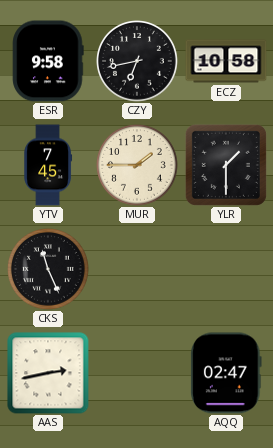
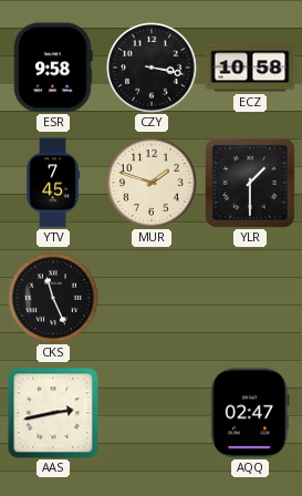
CZY: 6:43 -> 3:17 (153, 69)
MUR: 1:45 -> 1:48 (153, 184)
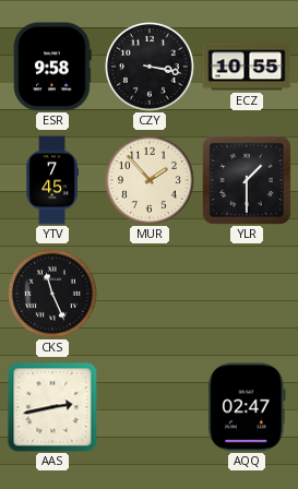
ECZ: 10:58 -> 10:55 (247, 67)
MUR: 1:48 -> 1:53 (151, 181)
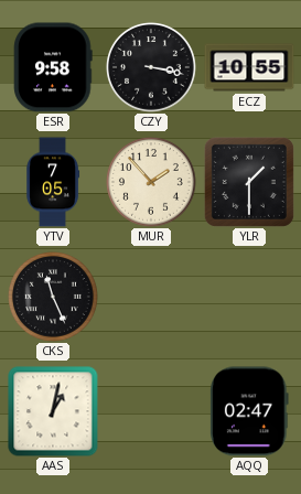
YTV: 7:45 -> 7:05 (53, 182)
AAS: 2:43 -> 1:02 (53, 411)
